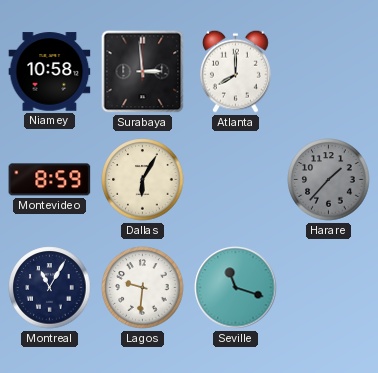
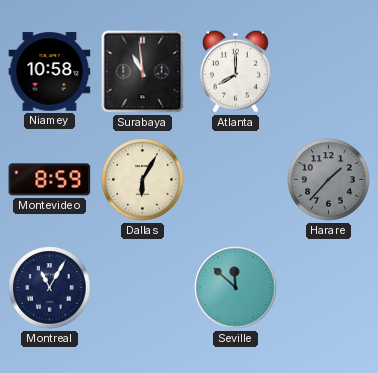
Surabaya: 2:59 -> 10:59 (143, 72)
Lagos: 9:31 -> none (143, 288)
Seville: 11:18 -> 11:52 (236, 288)
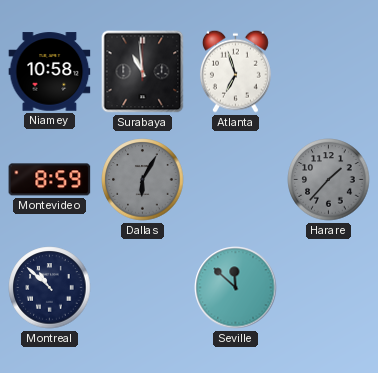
Atlanta: 8:00 -> 6:57 (235, 71)
Dallas dial: cream -> grey (143, 180)
Montreal: 11:05 -> 10:52 (50, 288)
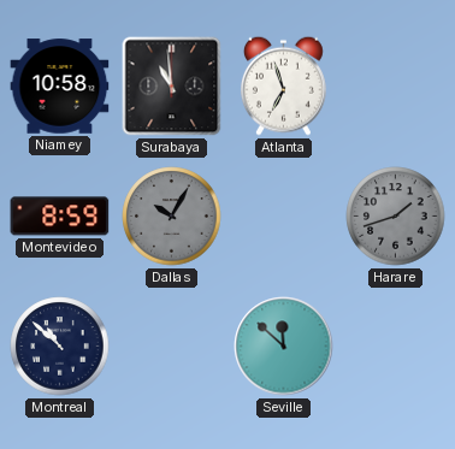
Dallas: 6:05 -> 10:05 (172, 217)
Harare: 1:37 -> 1:42 (396, 217)
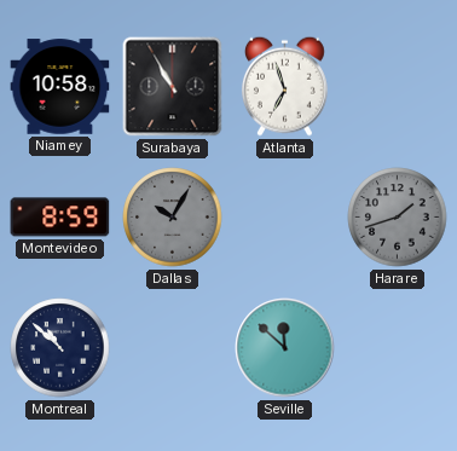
Surabaya: 10:59 -> 10:55 (173, 87)
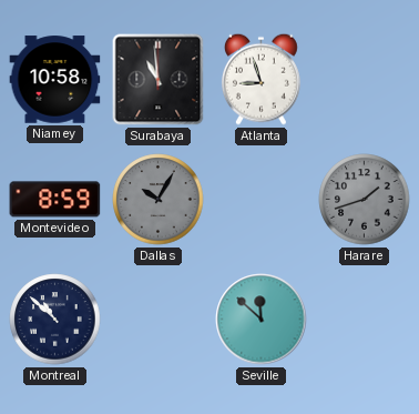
Surabaya: 10:55 -> 10:59 (159, 80)
Atlanta: 6:57 -> 8:57 (260, 79)
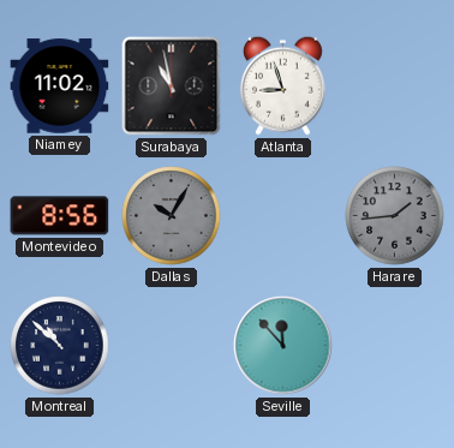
Niamey: 10:58 -> 11:02 (60, 86)
Surabaya: 10:59 -> 10:58 (172, 86)
Montevideo: 8:59 -> 8:56 (60, 216)
Harare: 1:42 -> 1:44 (395, 216)
Seville: 11:52 -> 11:53 (283, 346)
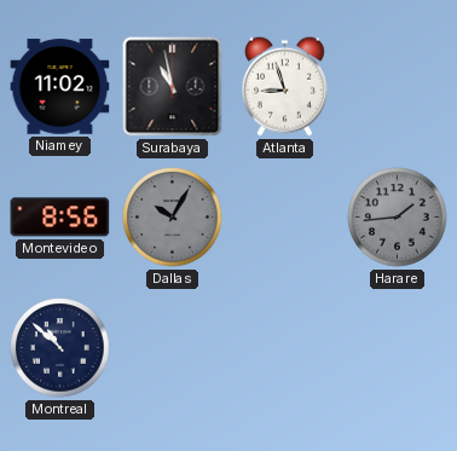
Seville: 11:53 -> none (283, 346)
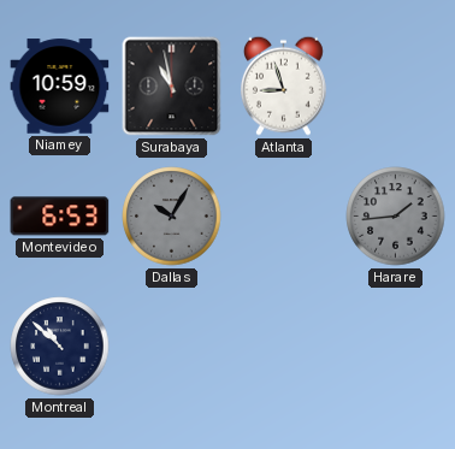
Niamey: 11:02 -> 10:59 (60, 87)
Montevideo: 8:56 -> 6:53 (60, 217)
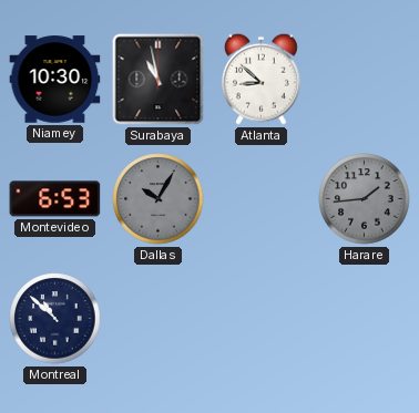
Niamey: 10:59 -> 10:30 (55, 80)
Atlanta: 8:57 -> 8:52 (260, 79)
